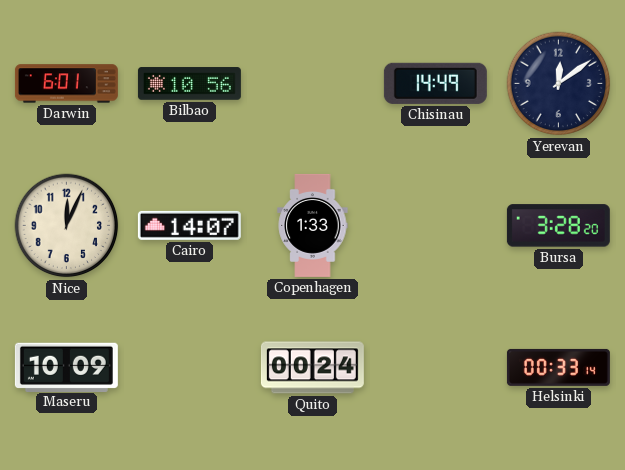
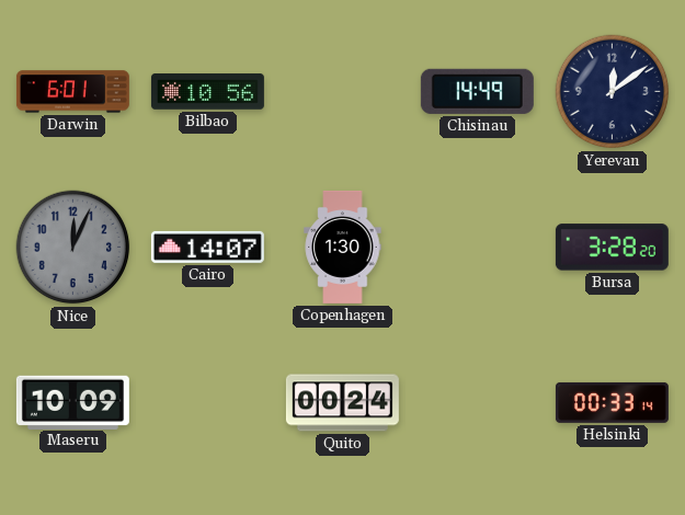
Nice dial: cream -> grey (73, 248)
Copenhagen: 1:33 -> 1:30 (343, 247)
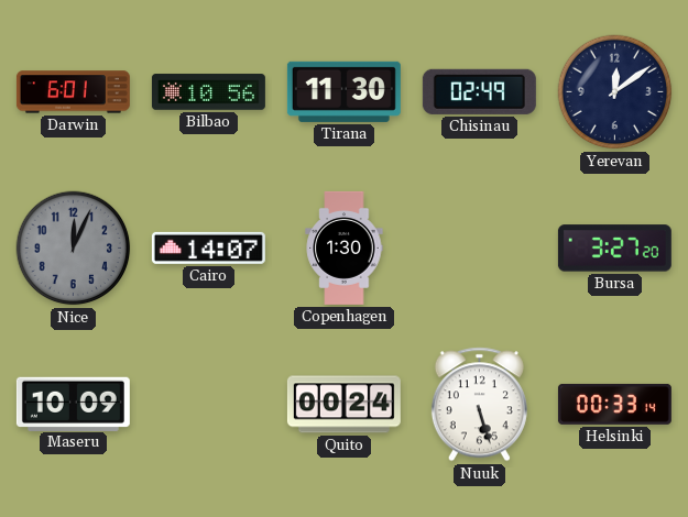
Tirana: none -> 11:30 (343, 91)
Chisinau: 14:49 -> 02:49 (479, 91)
Bursa: 3:28 -> 3:27 (614, 249)
Nuuk: none -> 5:27 (479, 405)
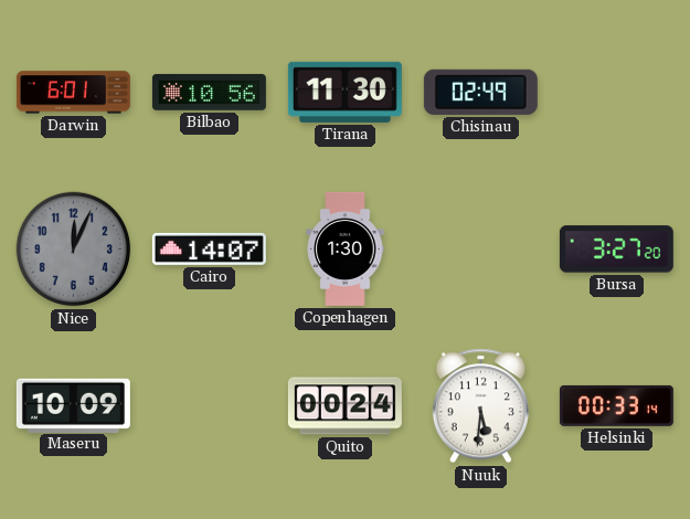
Yerevan: 12:09 -> none (615, 92)
Nuuk: 5:27 -> 5:31 (480, 406)
